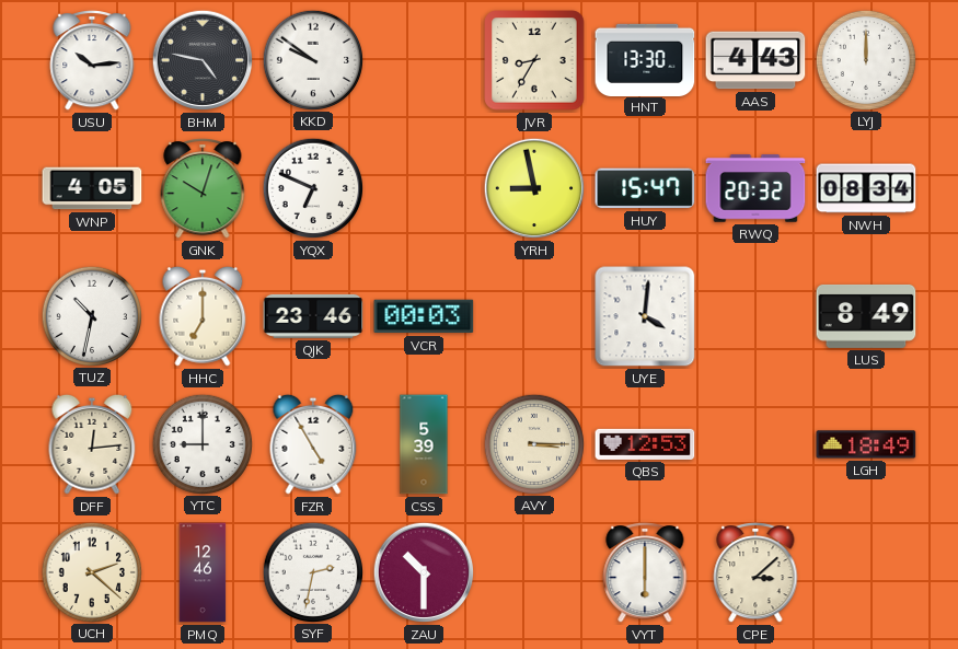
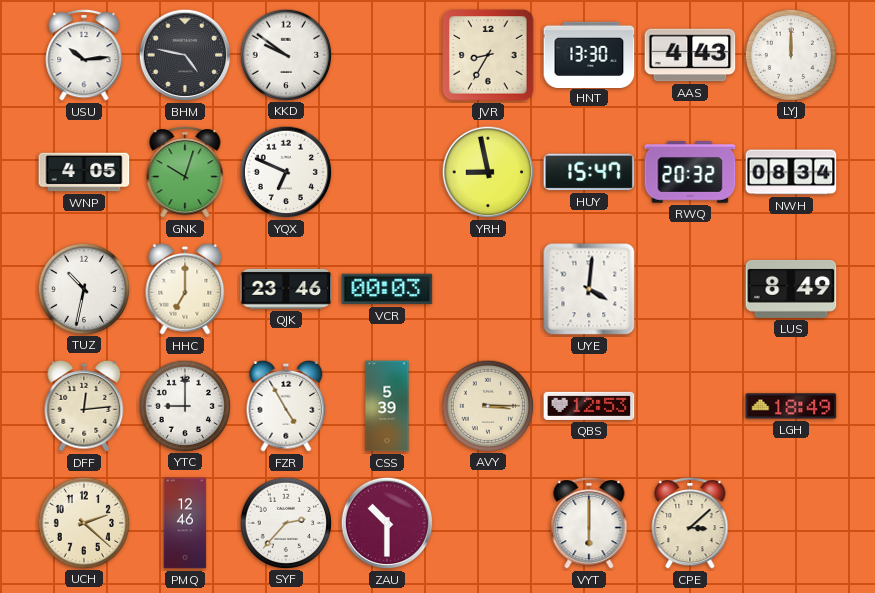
SYF: 2:32 -> 2:37 (285, 522)
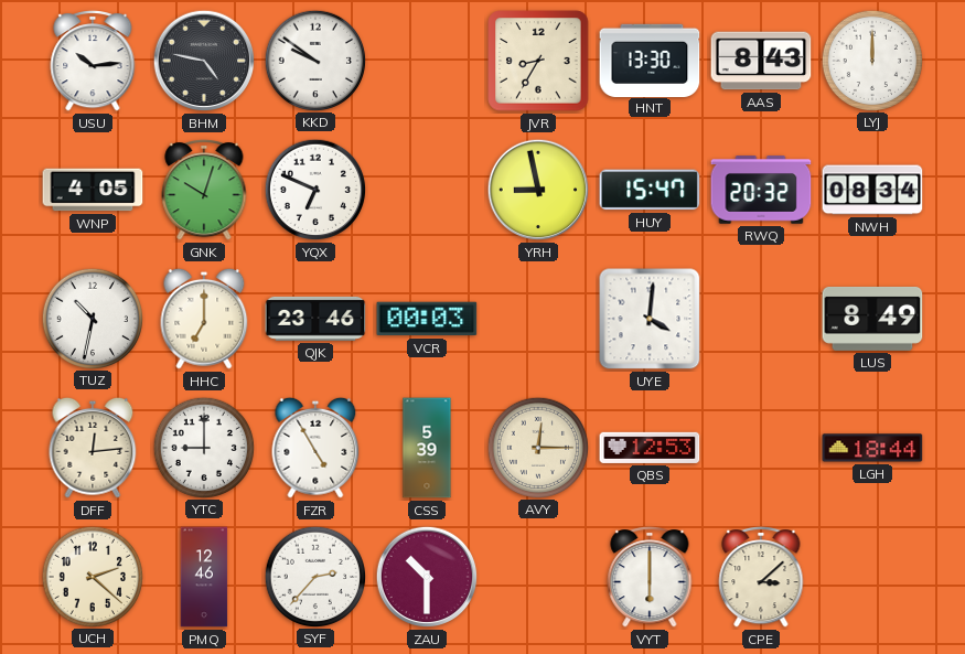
AAS: 4:43 -> 8:43 (761, 61)
AVY: 3:15 -> 12:15 (537, 447)
LGH: 18:49 -> 18:44 (872, 448)
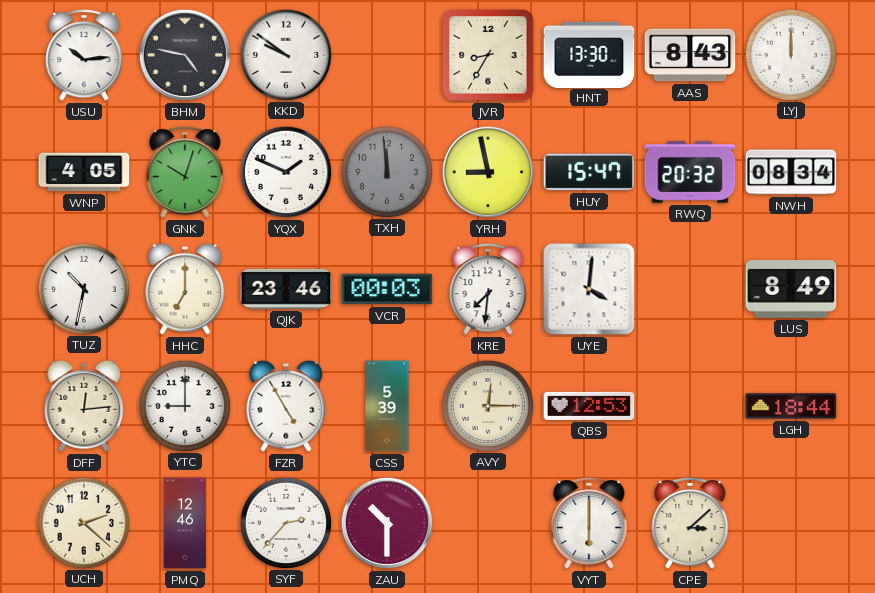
YQX: 6:49 -> 1:49 (286, 172)
TXH: none -> 11:59 (386, 171)
KRE: none -> 7:31 (488, 290)
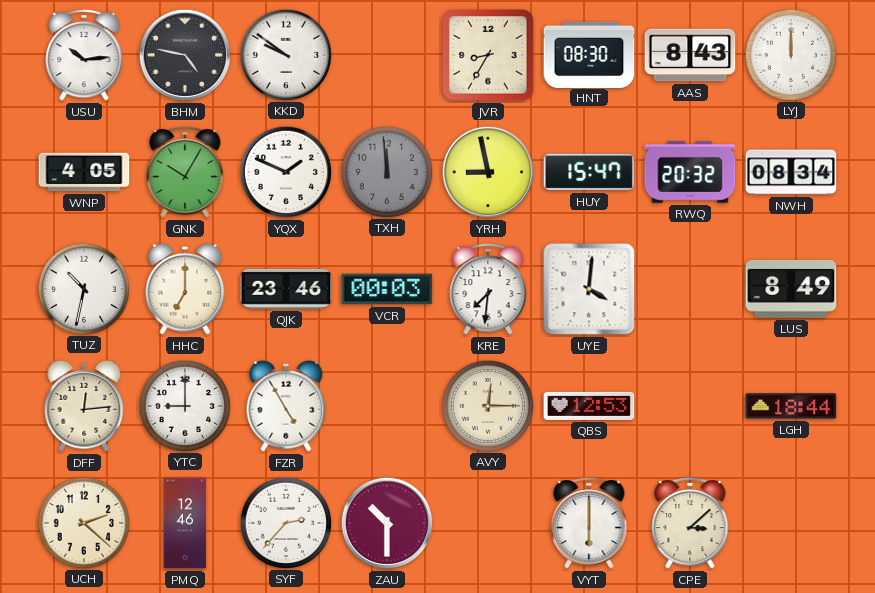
HNT: 13:30 -> 08:30 (589, 54)
GNK: 10:03 -> 10:05 (185, 173)
CSS: 5:39 -> none (387, 406)
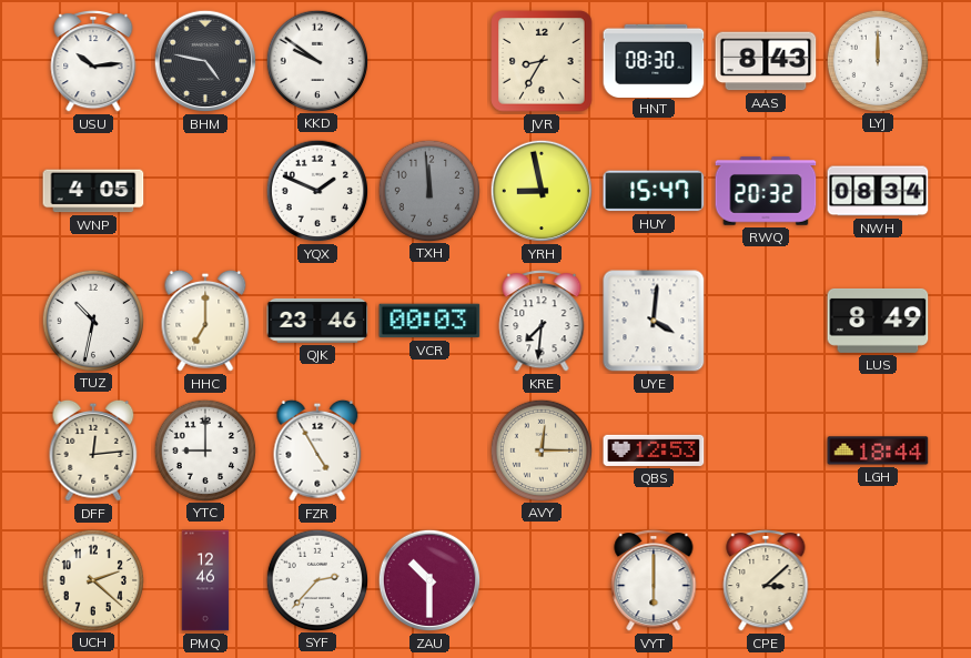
GNK: 10:05 -> none (185, 173)
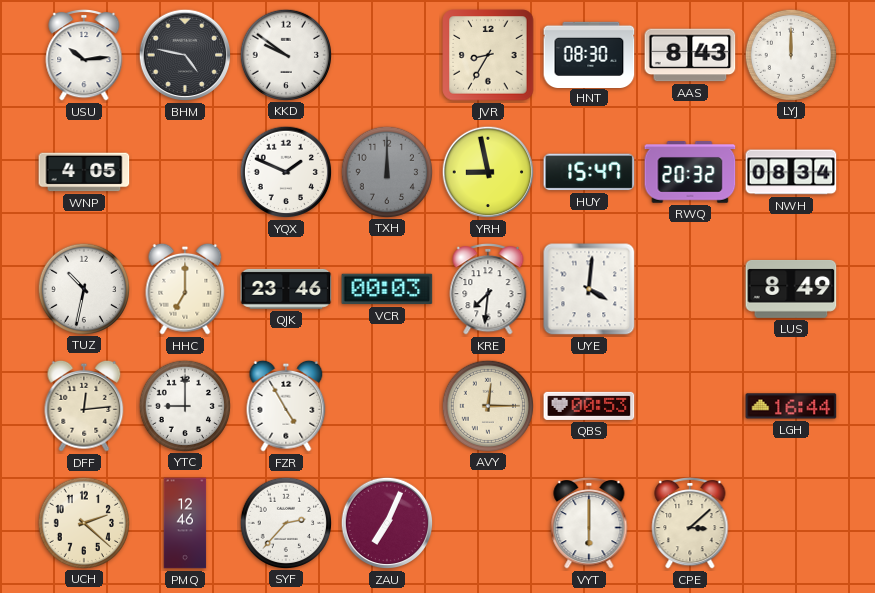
TXH: 11:59 -> 12:00 (386, 171)
QBS: 12:53 -> 00:53 (589, 406)
LGH: 18:44 -> 16:44 (791, 406)
ZAU: 10:30 -> 7:04 (387, 523)
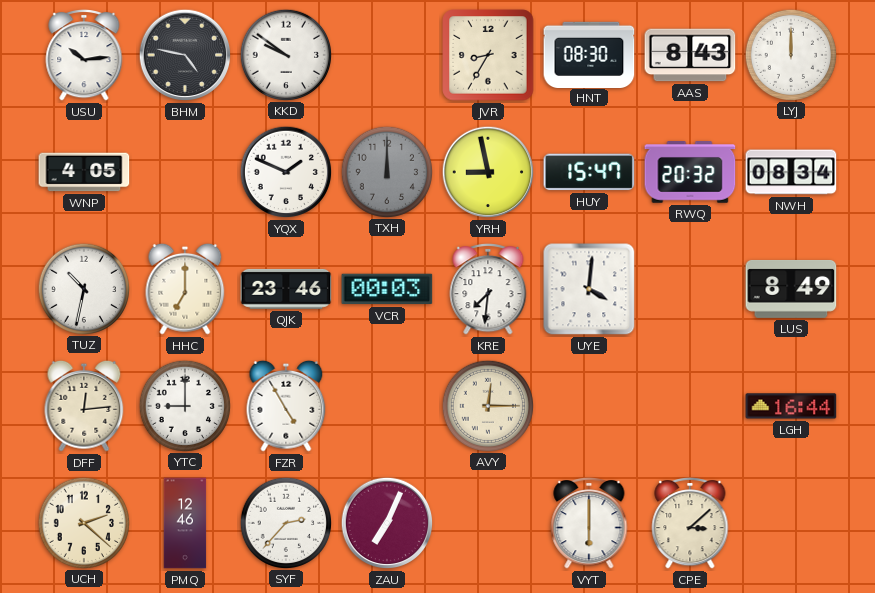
QBS: 00:53 -> none (589, 406)
